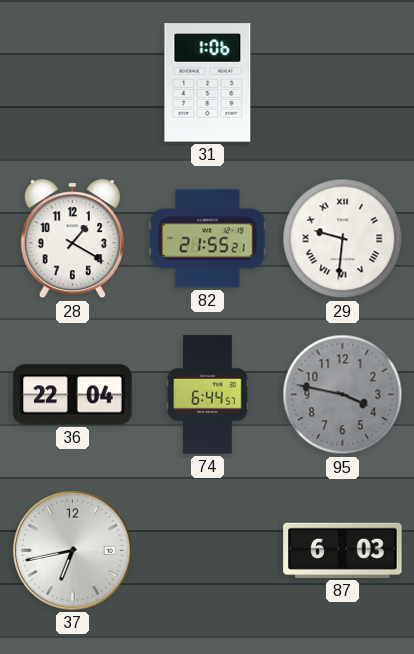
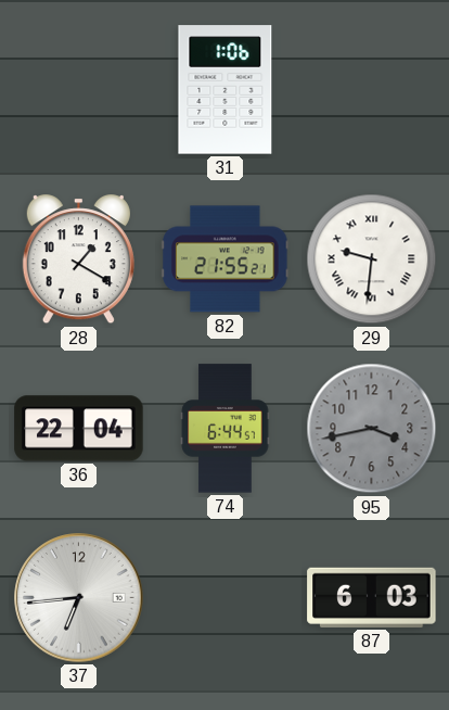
95: 3:47 -> 3:43 (372, 429)
37: 6:43 -> 6:44 (79, 598)
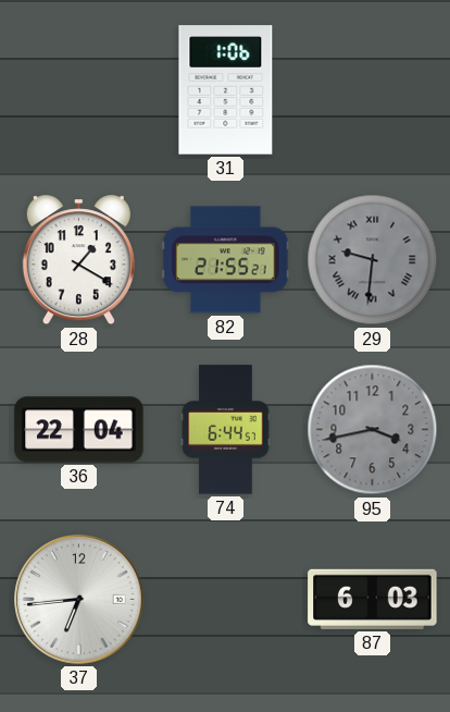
29 dial: white -> grey (373, 260)
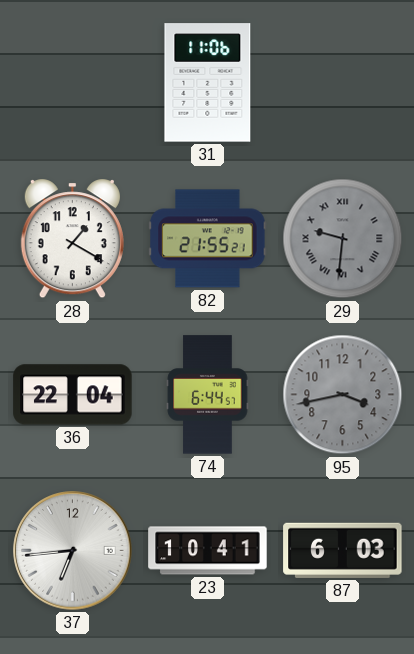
31: 1:06 -> 11:06 (208, 83)
23: none -> 10:41 (208, 551)
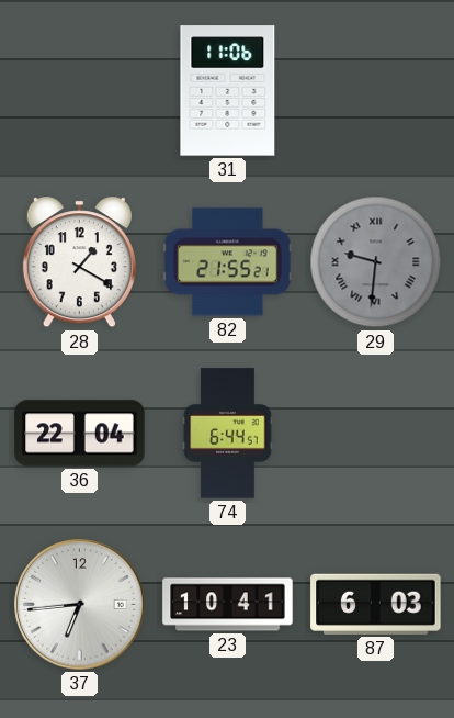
95: 3:43 -> none (343, 395)
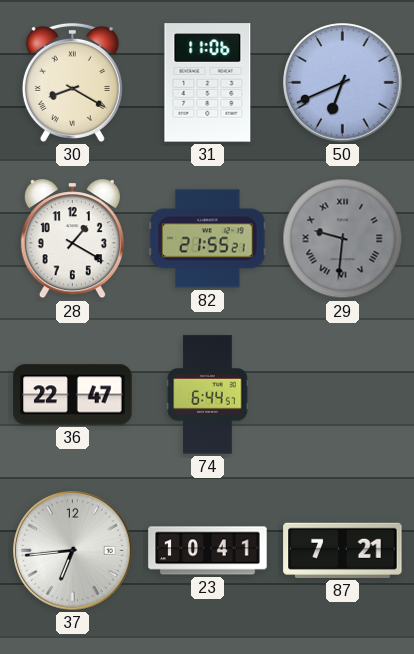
30: none -> 8:20 (72, 82)
50: none -> 6:41 (343, 83)
36: 22:04 -> 22:47 (73, 395)
87: 6:03 -> 7:21 (343, 550)
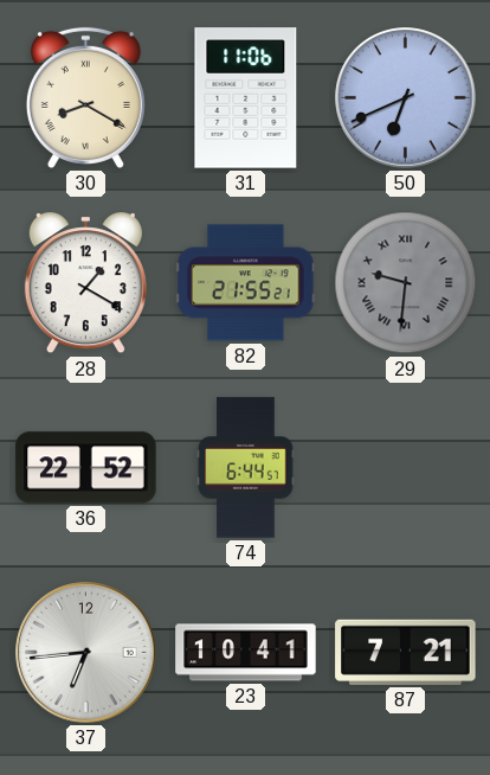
36: 22:47 -> 22:52 (86, 468)
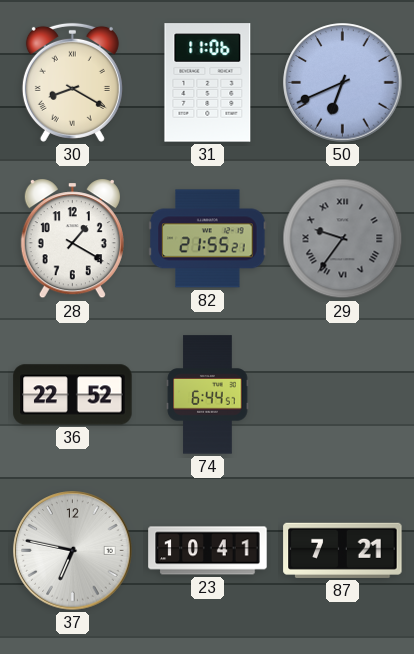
29: 9:31 -> 9:36 (343, 239)
37: 6:44 -> 6:47 (73, 551)
